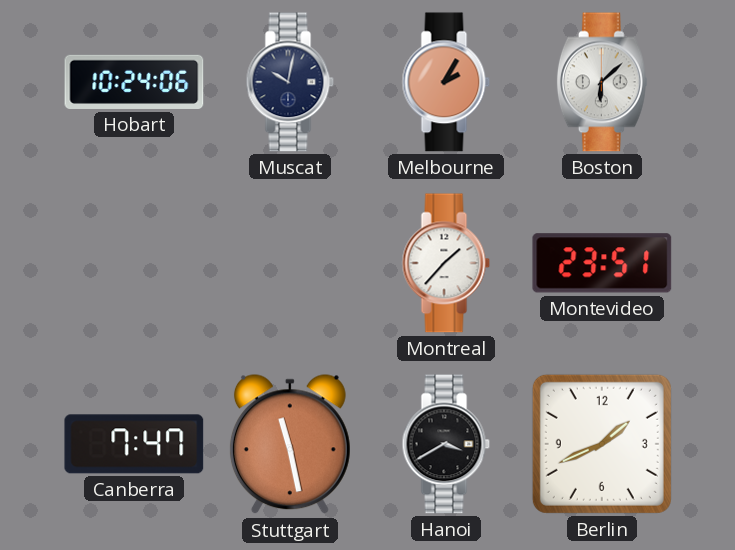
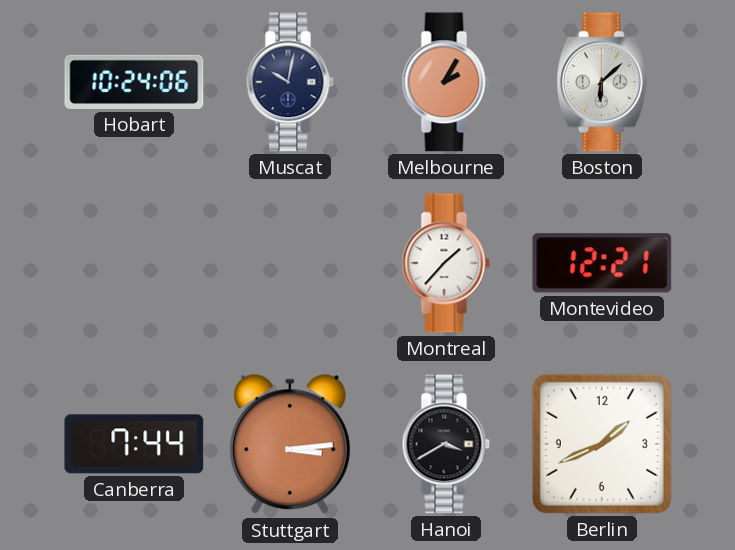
Montevideo: 23:51 -> 12:21 (602, 263)
Canberra: 7:47 -> 7:44 (134, 444)
Stuttgart: 11:28 -> 3:14 (290, 445)
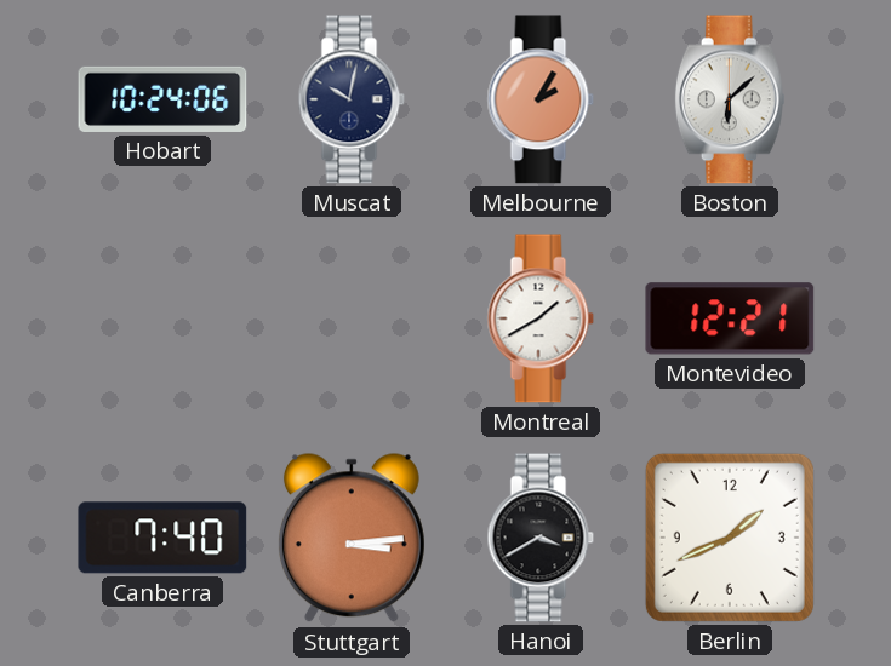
Montreal: 1:37 -> 1:40 (541, 318)
Canberra: 7:44 -> 7:40 (162, 538)
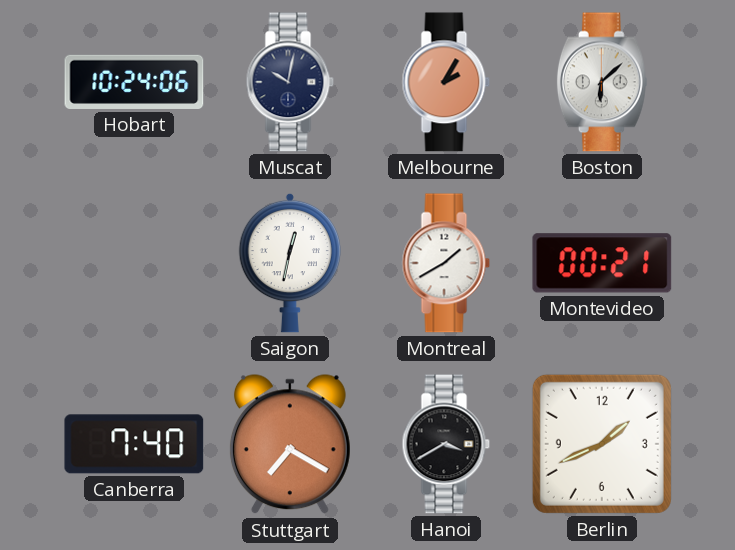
Saigon: none -> 12:32 (289, 263)
Montevideo: 12:21 -> 00:21 (602, 263)
Stuttgart: 3:14 -> 7:20 (290, 445)
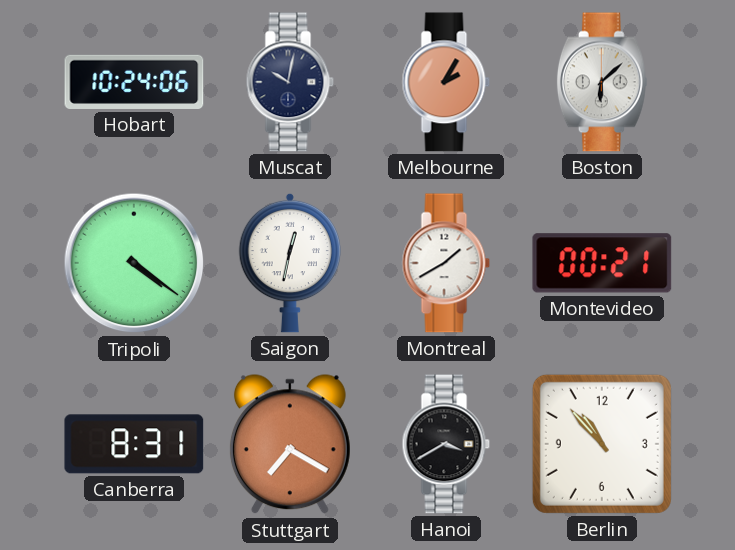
Tripoli: none -> 4:21 (134, 263)
Canberra: 7:40 -> 8:31 (134, 444)
Berlin: 1:41 -> 10:53 (602, 444)
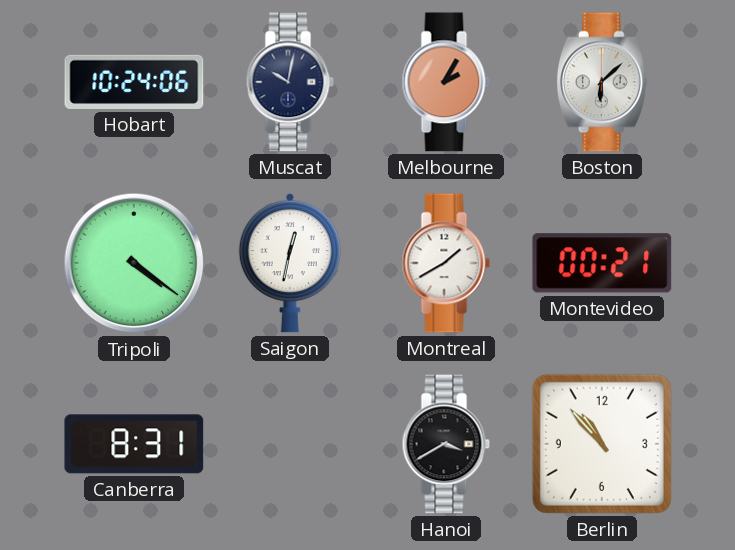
Stuttgart: 7:20 -> none (290, 445)
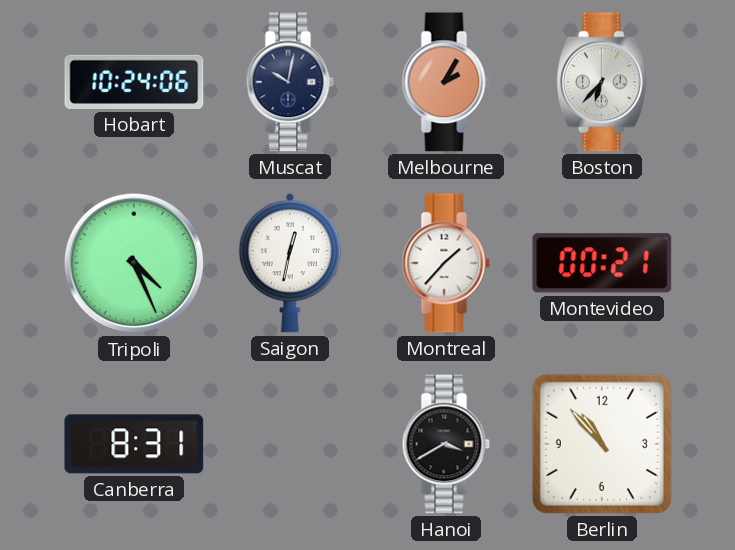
Boston: 6:08 -> 6:37 (602, 82)
Tripoli: 4:21 -> 4:26 (134, 263)
Montreal: 1:40 -> 1:37 (446, 263)
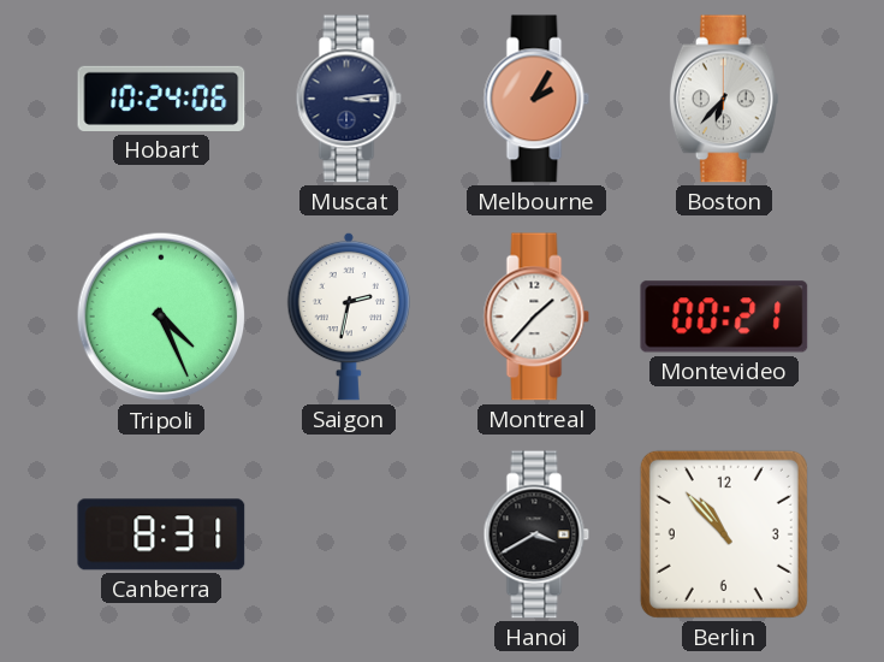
Muscat: 10:02 -> 3:14 (349, 99)
Saigon: 12:32 -> 2:32 (348, 317)
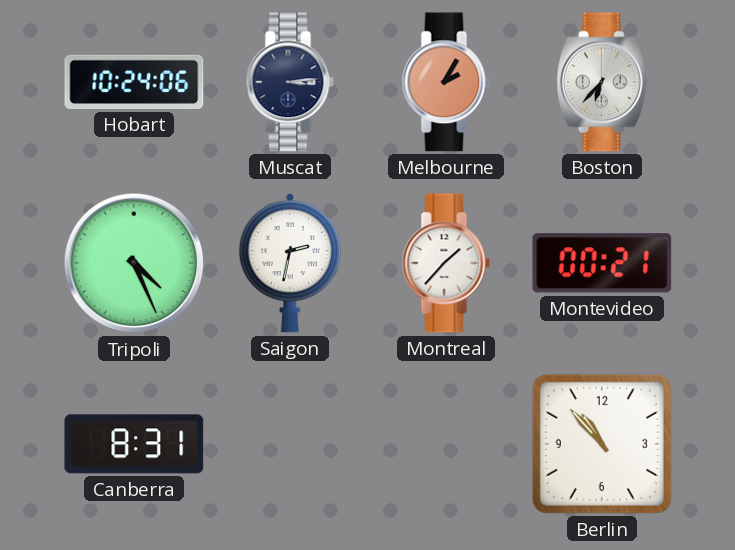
Hanoi: 3:40 -> none (536, 534)
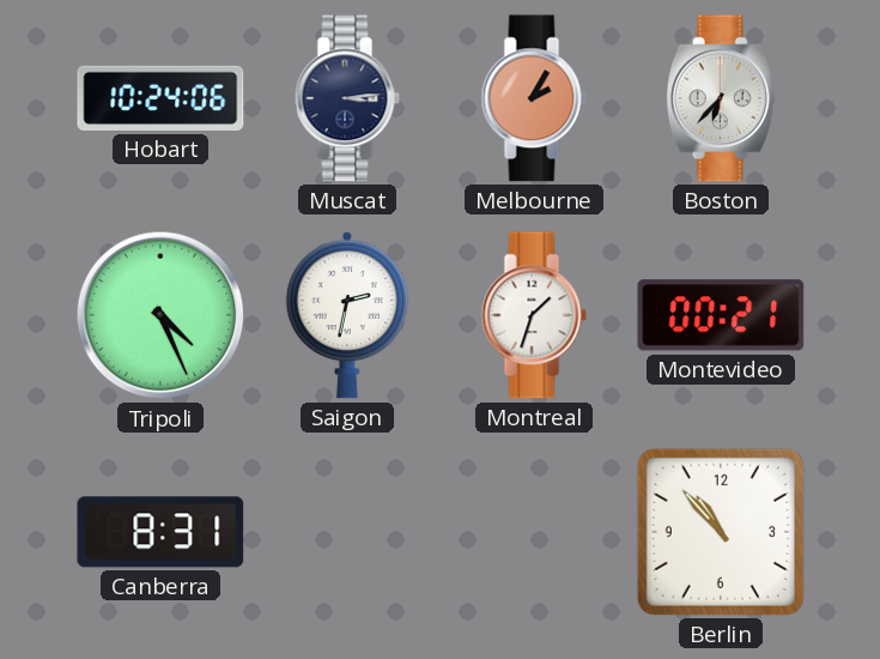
Montreal: 1:37 -> 1:33 (534, 315)
